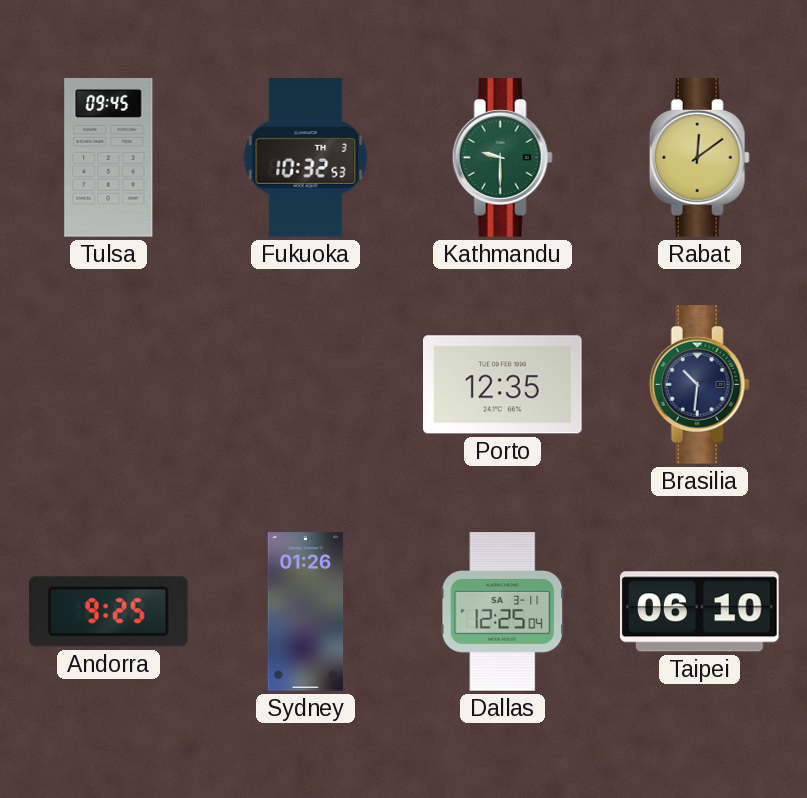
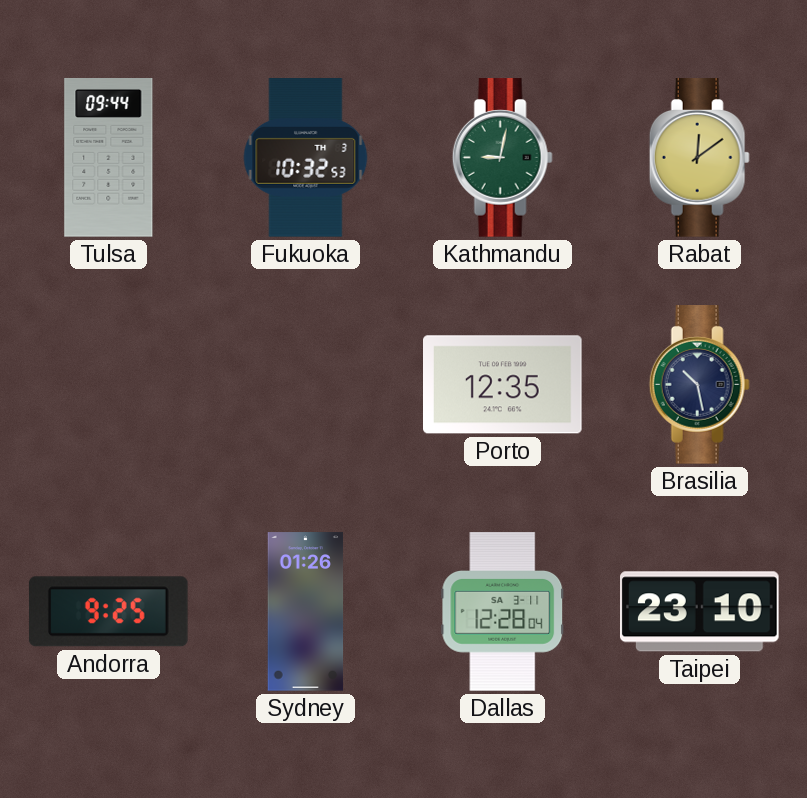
Tulsa: 09:45 -> 09:44 (109, 158)
Kathmandu: 9:30 -> 9:02 (502, 158)
Brasilia: 10:31 -> 10:28 (699, 385)
Dallas: 12:25 -> 12:28 (503, 612)
Taipei: 06:10 -> 23:10 (700, 612)
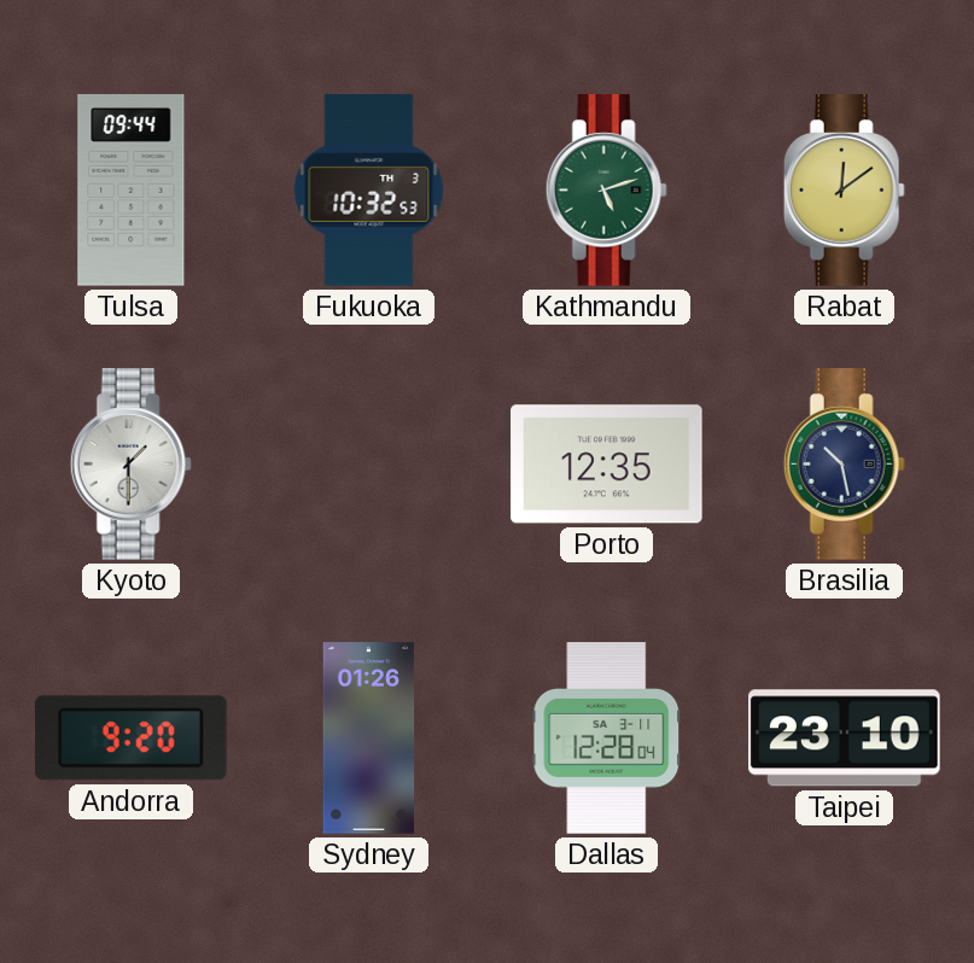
Kathmandu: 9:02 -> 5:12 (606, 191)
Kyoto: none -> 1:30 (130, 465)
Andorra: 9:25 -> 9:20 (130, 739)
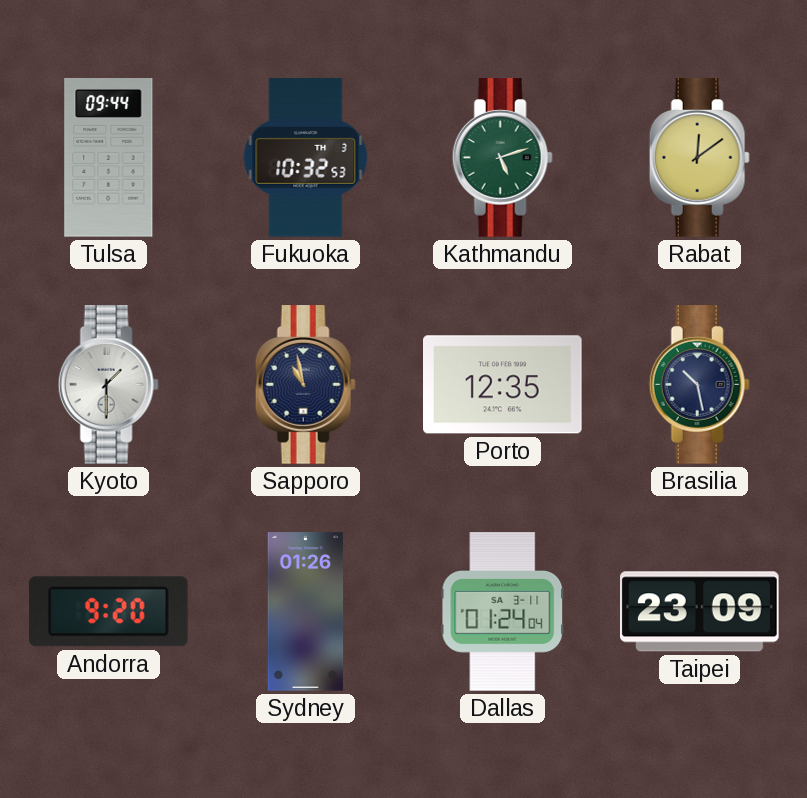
Sapporo: none -> 10:58 (305, 385)
Dallas: 12:28 -> 01:24 (503, 612)
Taipei: 23:10 -> 23:09 (700, 612)
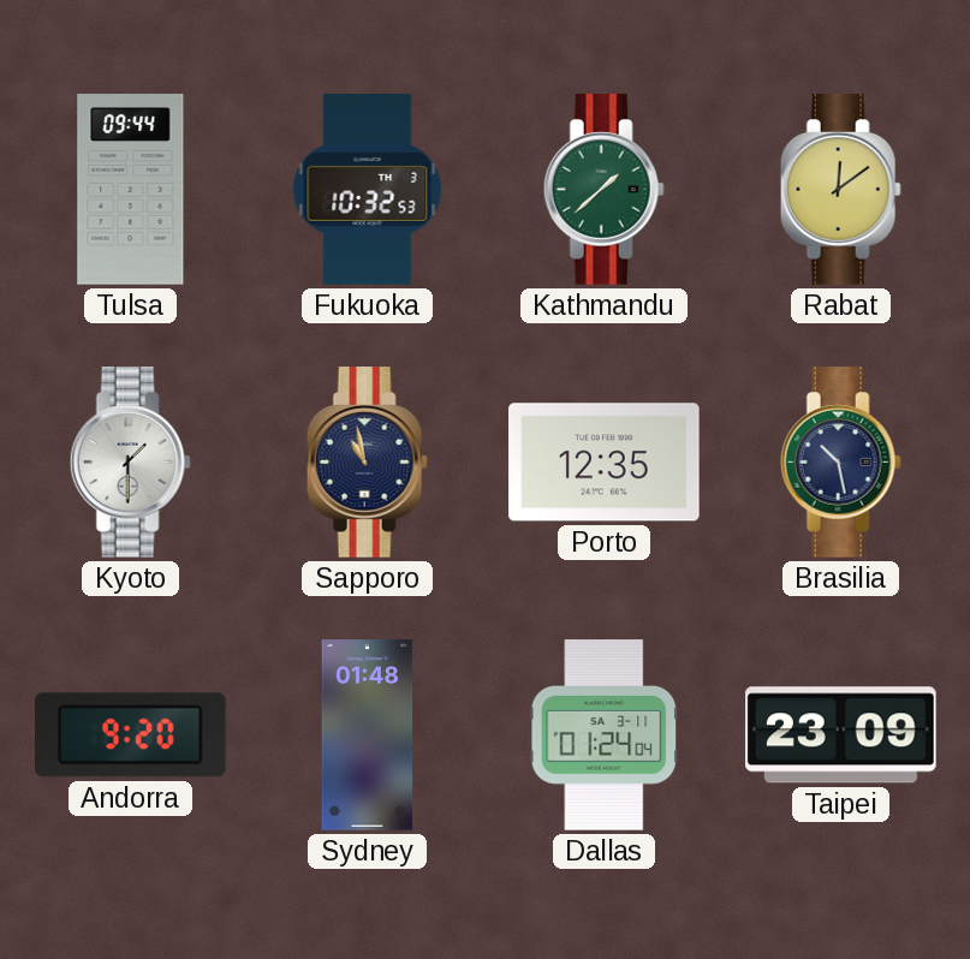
Kathmandu: 5:12 -> 1:38 (603, 190)
Sydney: 01:26 -> 01:48 (368, 735)
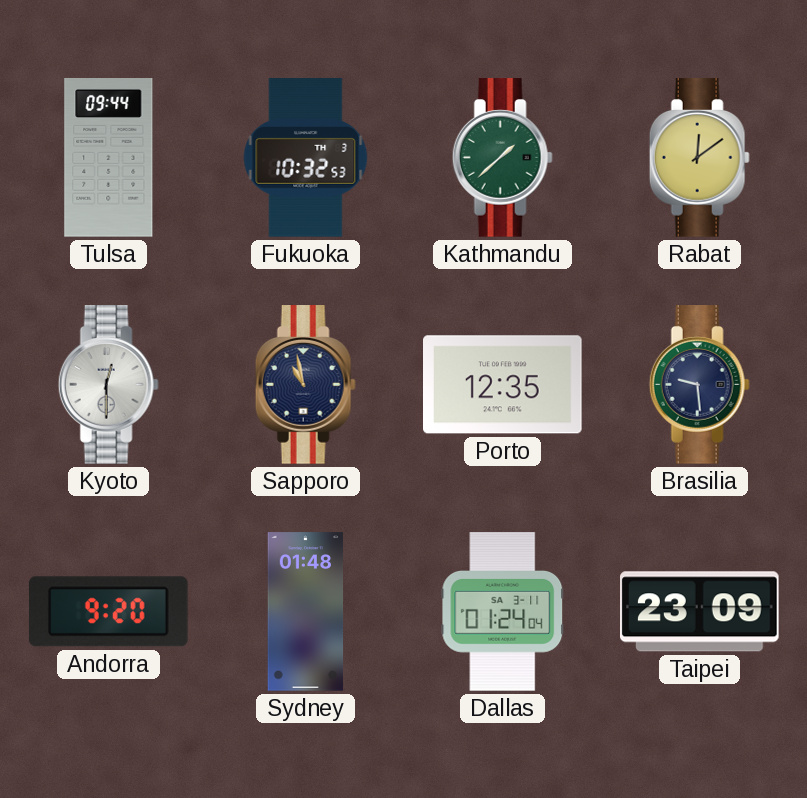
Kyoto: 1:30 -> 12:30 (108, 385)
Brasilia: 10:28 -> 9:29 (699, 385)
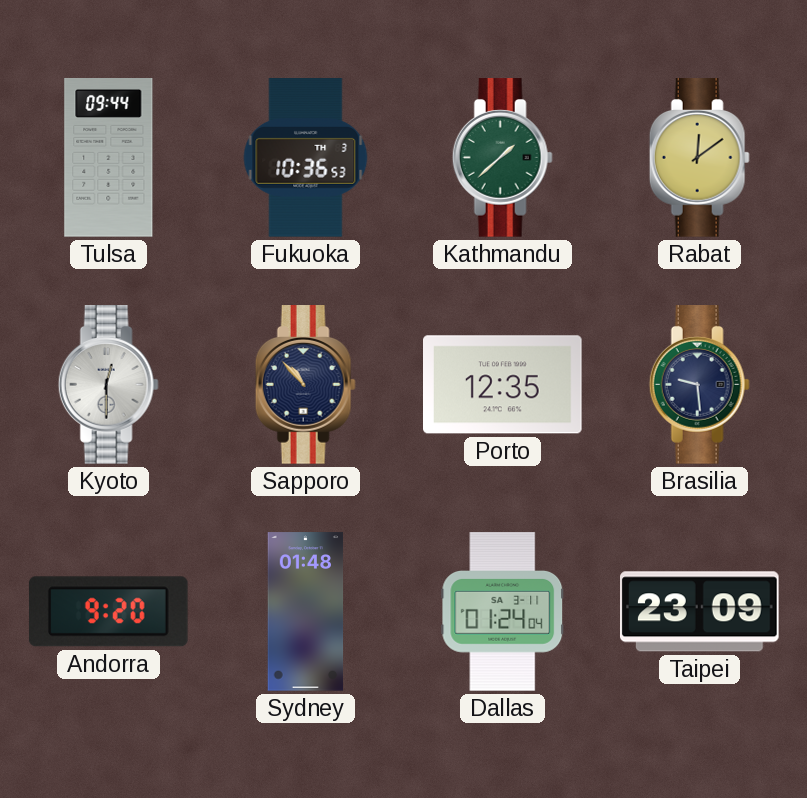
Fukuoka: 10:32 -> 10:36 (306, 158)
Sapporo: 10:58 -> 10:53 (305, 385)
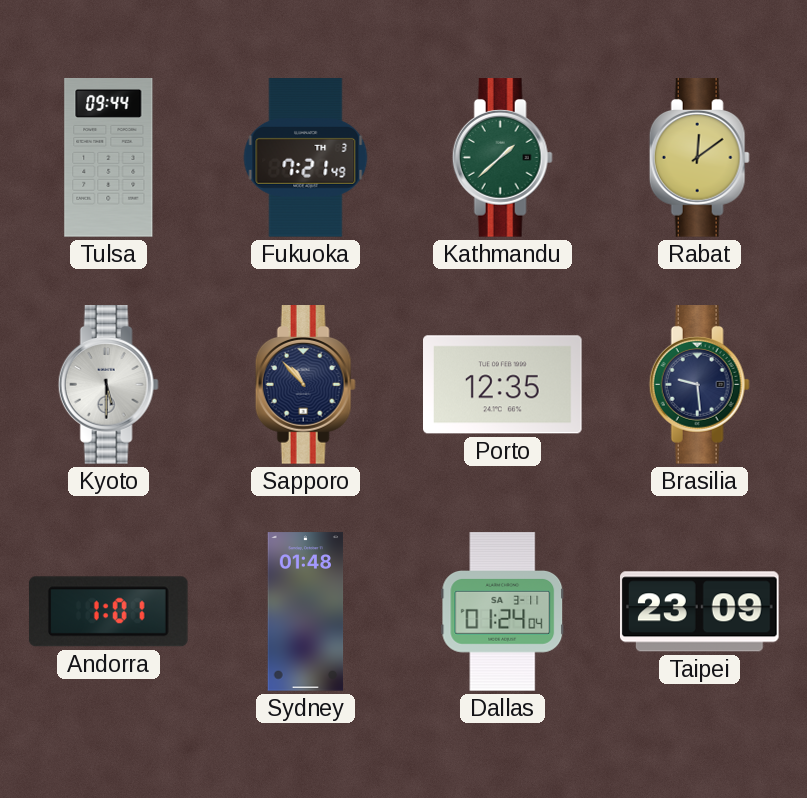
Fukuoka: 10:36 -> 7:21 (306, 158)
Kyoto: 12:30 -> 5:30 (108, 385)
Andorra: 9:20 -> 1:01 (108, 612)
